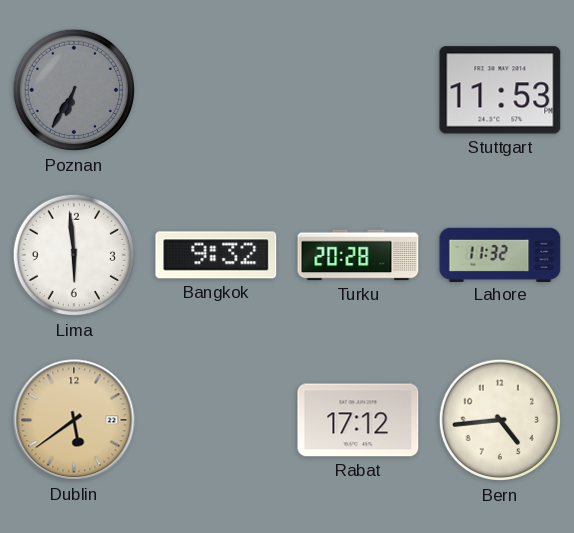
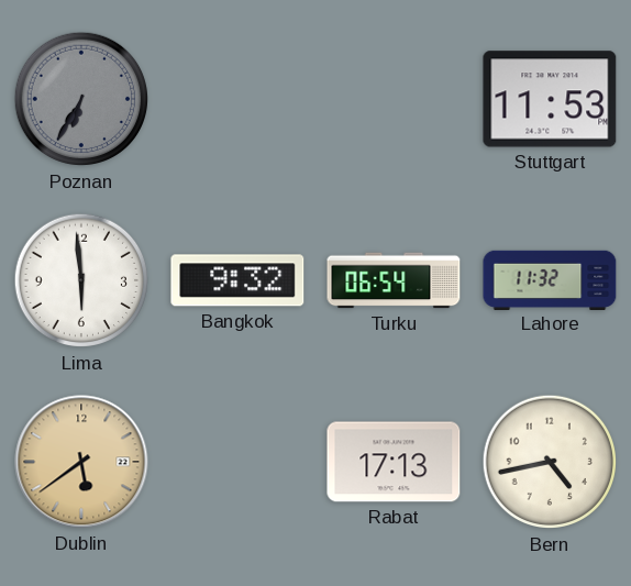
Turku: 20:28 -> 06:54 (394, 280)
Rabat: 17:12 -> 17:13 (394, 462)
Bern: 4:44 -> 4:43 (550, 462)
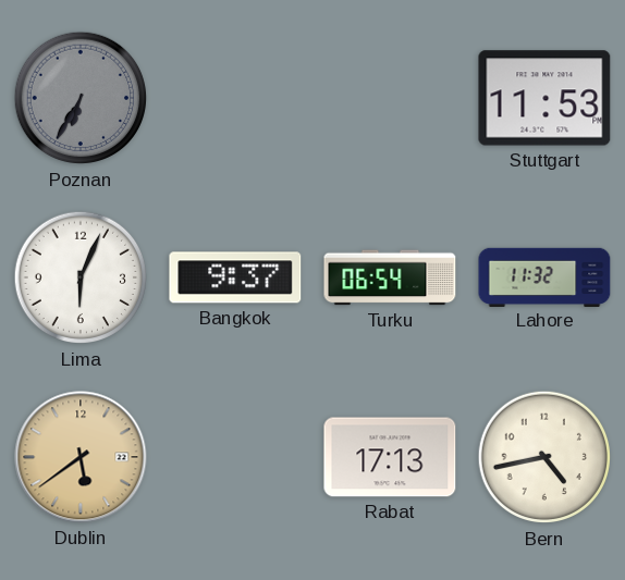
Lima: 5:59 -> 6:04 (81, 277)
Bangkok: 9:32 -> 9:37 (235, 277)
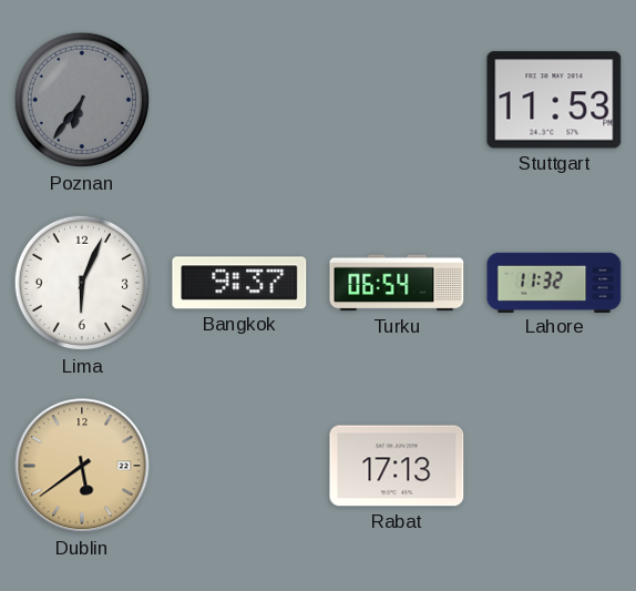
Poznan: 6:35 -> 6:36 (82, 100)
Bern: 4:43 -> none (544, 457)
